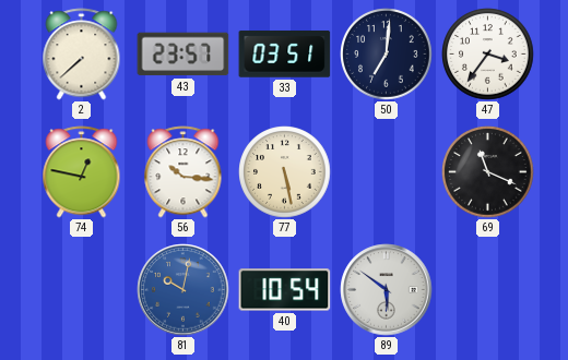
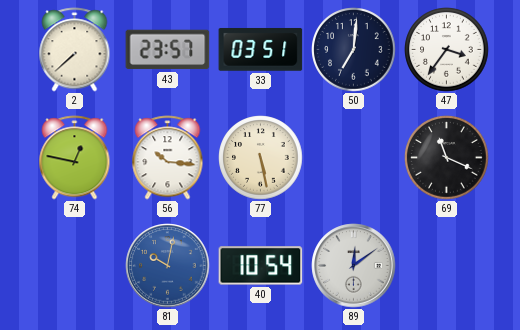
89: 5:51 -> 12:09 (354, 266)
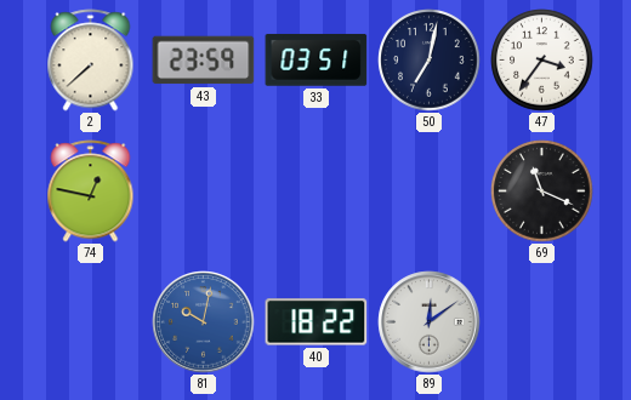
43: 23:57 -> 23:59 (204, 61)
50: 7:01 -> 7:02 (430, 61)
56: 10:16 -> none (168, 158)
77: 5:28 -> none (261, 158)
40: 10:54 -> 18:22 (317, 322)
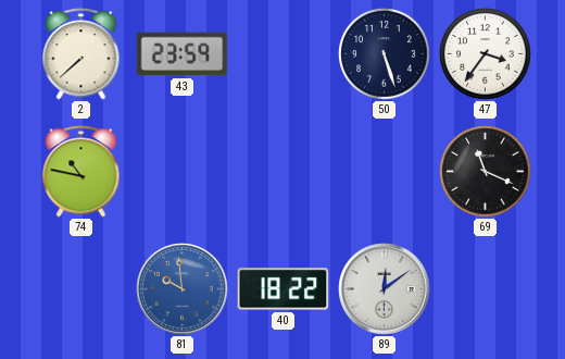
33: 03:51 -> none (317, 59)
50: 7:02 -> 5:27 (385, 54)
74: 12:47 -> 10:47 (81, 172)
81: 10:02 -> 9:59 (183, 289)
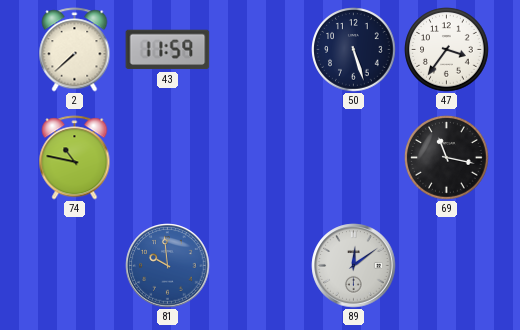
43: 23:59 -> 11:59 (168, 50)
69: 11:19 -> 11:17 (447, 158)
40: 18:22 -> none (284, 289)
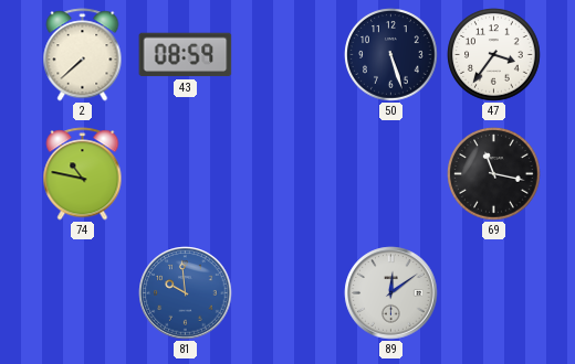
43: 11:59 -> 08:59 (186, 55)
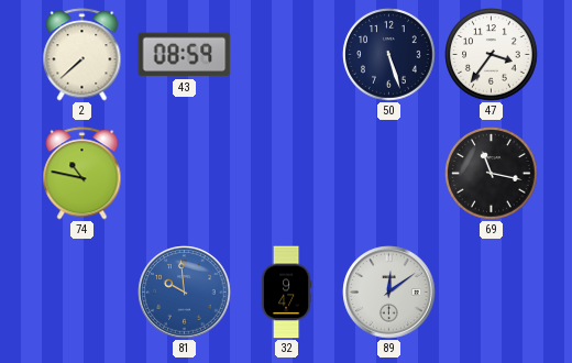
32: none -> 9:47 (286, 293)
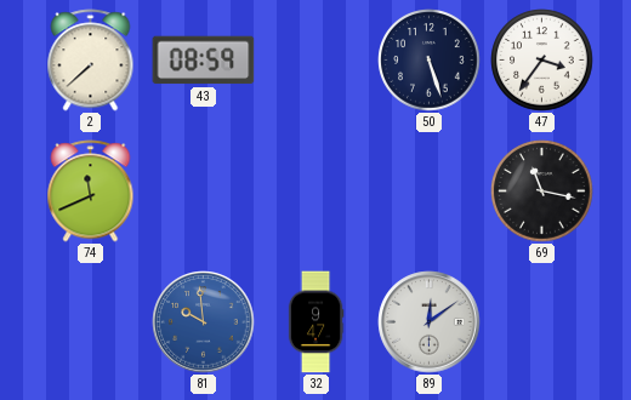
74: 10:47 -> 11:41 (91, 192)
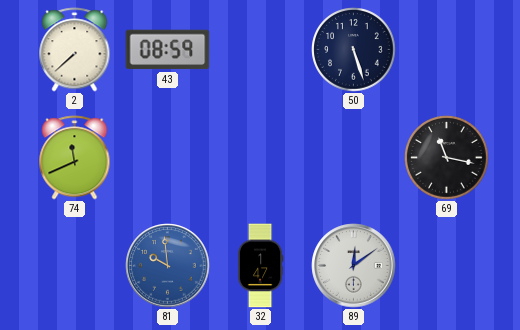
47: 3:36 -> none (542, 61)
32: 9:47 -> 1:47 (260, 266)
